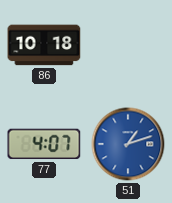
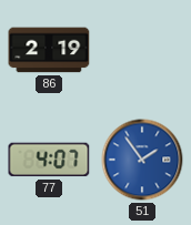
86: 10:18 -> 2:19 (49, 50)
51: 1:12 -> 1:54 (142, 160)
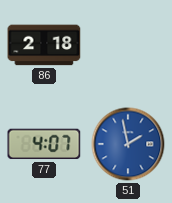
86: 2:19 -> 2:18 (44, 45)
51: 1:54 -> 1:58 (128, 144)
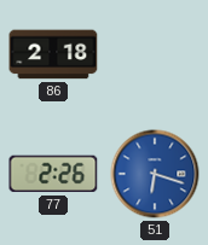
77: 4:07 -> 2:26 (53, 174)
51: 1:58 -> 6:18 (155, 174)
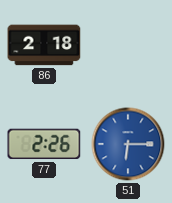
51: 6:18 -> 6:15 (128, 144)
